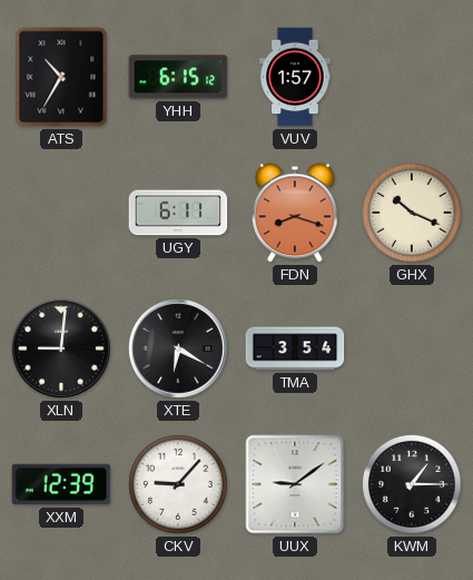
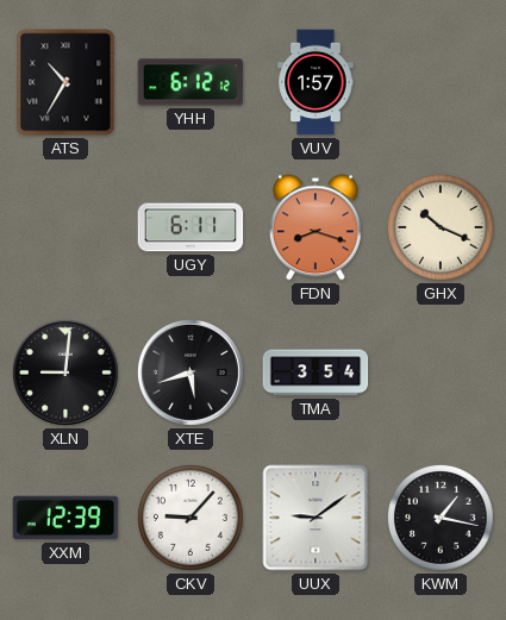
YHH: 6:15 -> 6:12 (190, 82)
XTE: 6:20 -> 5:42 (190, 372)
KWM: 1:15 -> 1:17 (441, 518)
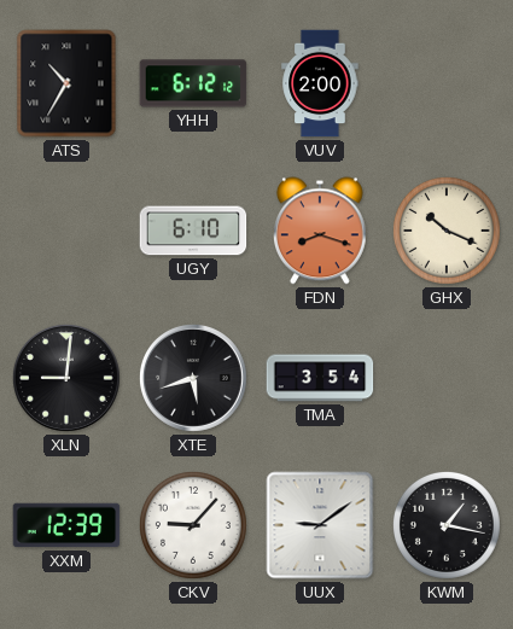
VUV: 1:57 -> 2:00 (320, 83)
UGY: 6:11 -> 6:10 (193, 231)
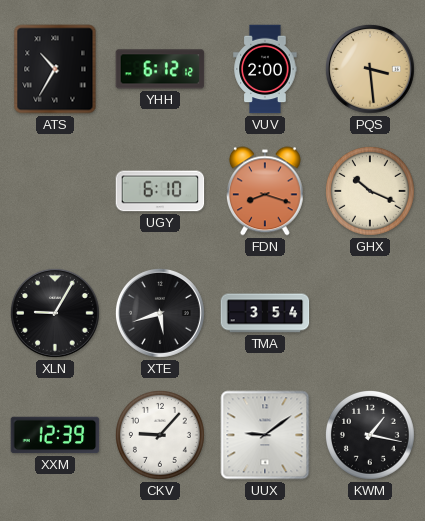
PQS: none -> 3:29 (370, 69)
XLN: 9:01 -> 9:05 (55, 313)
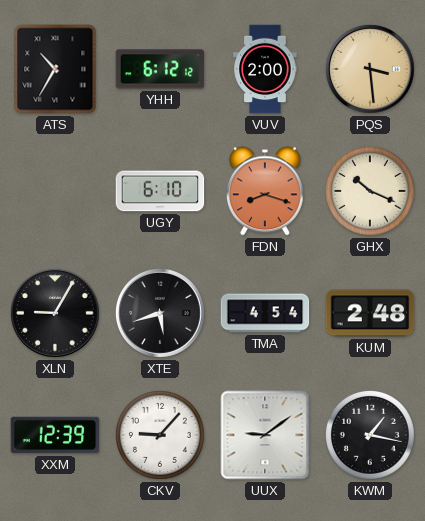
TMA: 3:54 -> 4:54 (265, 313)
KUM: none -> 2:48 (370, 313)
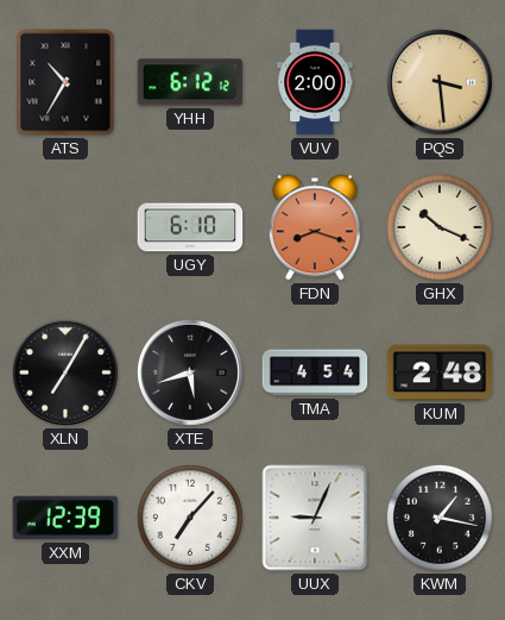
XLN: 9:05 -> 7:05 (65, 372)
CKV: 9:07 -> 7:07 (190, 518)
UUX: 9:09 -> 9:04 (315, 518)
